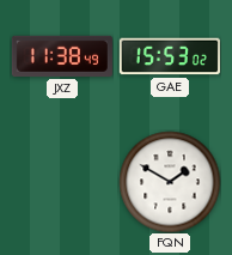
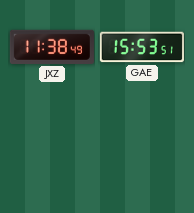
GAE: 15:53:02 -> 15:53:51 (142, 47)
FQN: 1:50 -> none (170, 182)
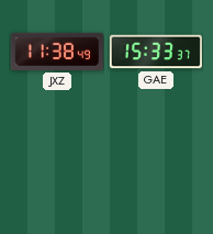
GAE: 15:53 -> 15:33 (156, 52)
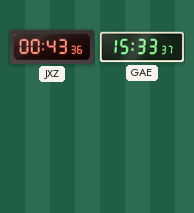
JXZ: 11:38 -> 00:43 (52, 47)
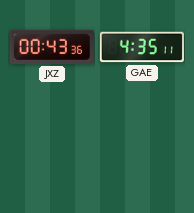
GAE: 15:33 -> 4:35 (142, 47)
